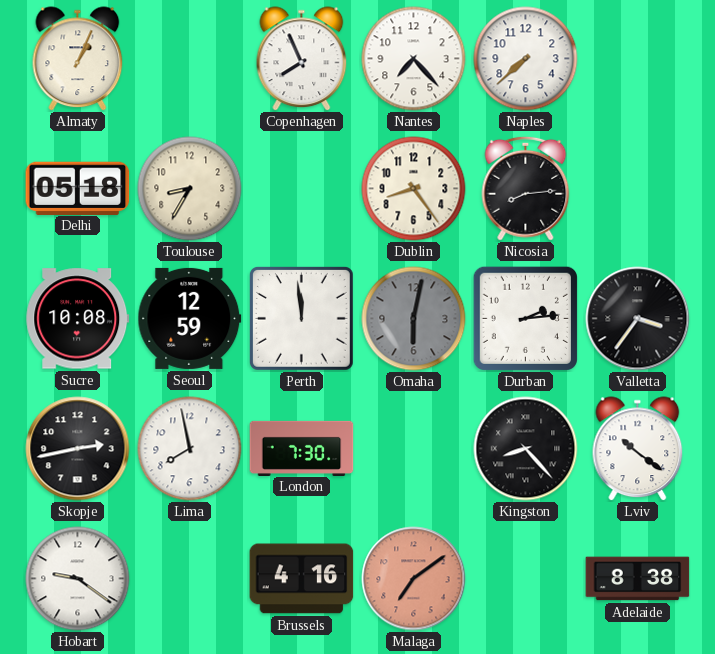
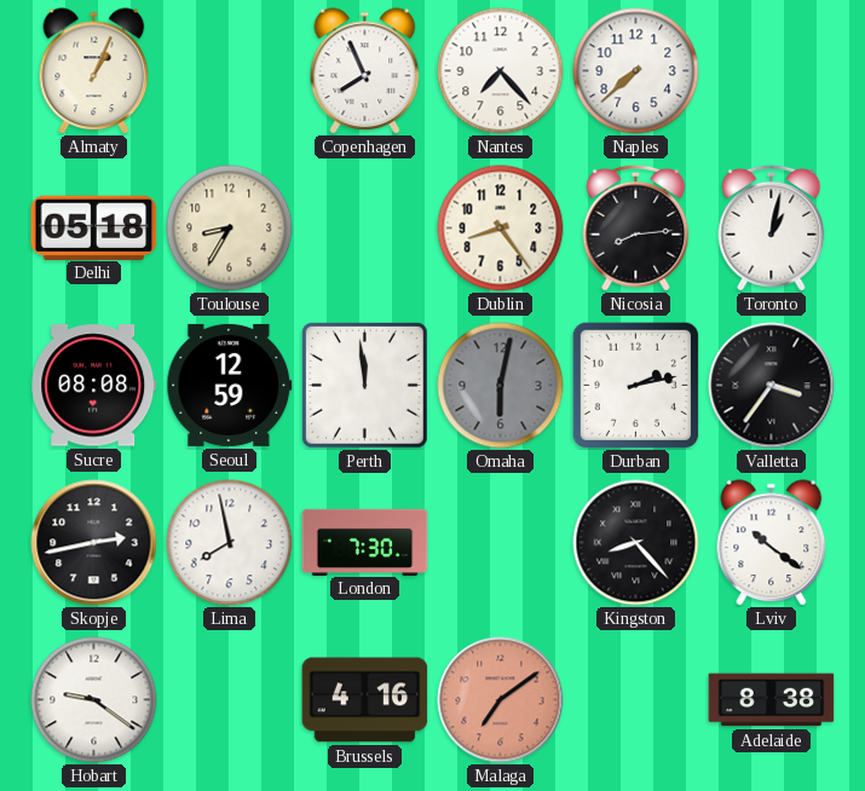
Toronto: none -> 1:02 (772, 227)
Sucre: 10:08 -> 08:08 (94, 386)
Durban: 2:14 -> 2:13 (635, 385)
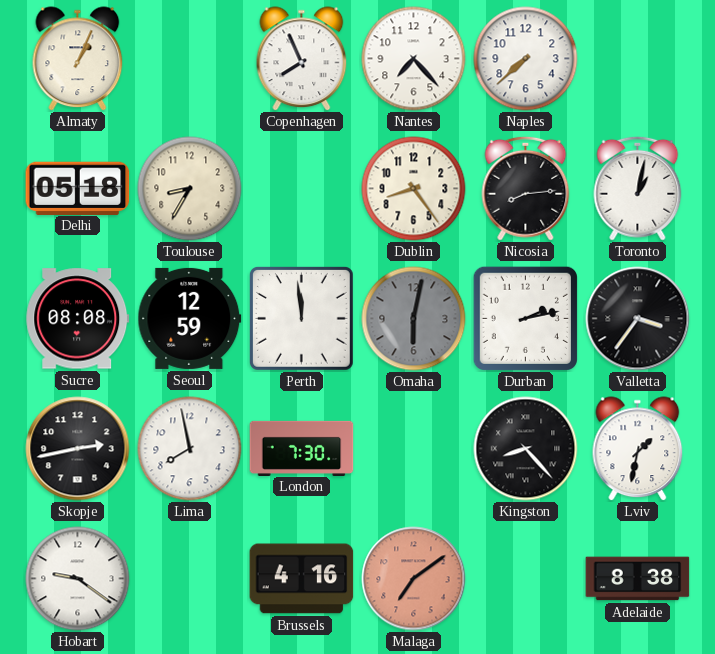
Lviv: 10:21 -> 1:32 (638, 449)
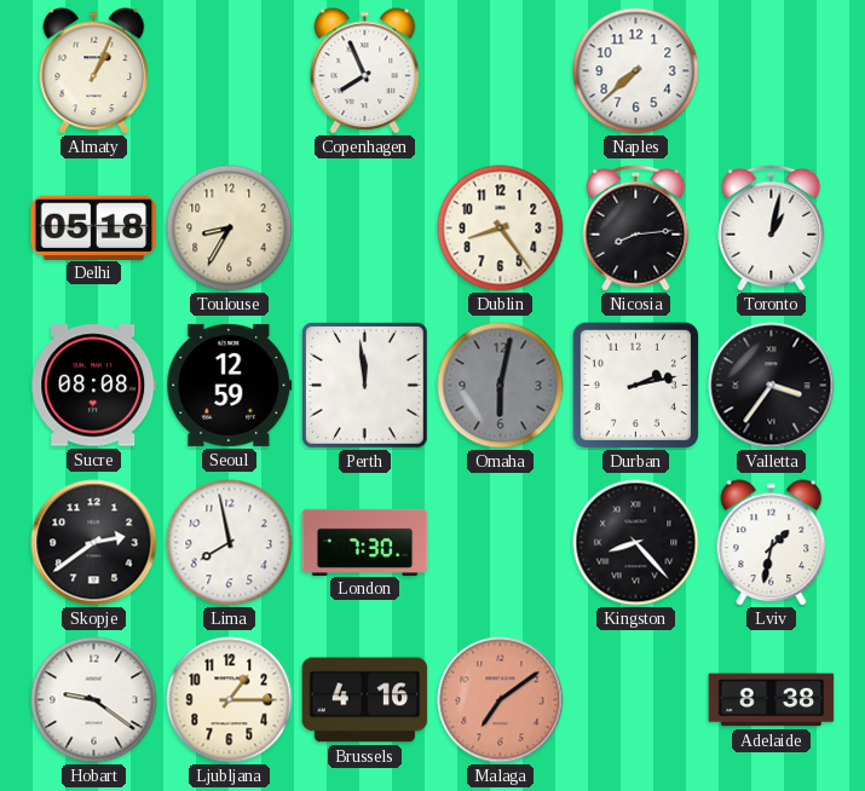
Nantes: 7:23 -> none (414, 59)
Skopje: 2:43 -> 2:39 (94, 543)
Ljubljana: none -> 1:15 (230, 700)
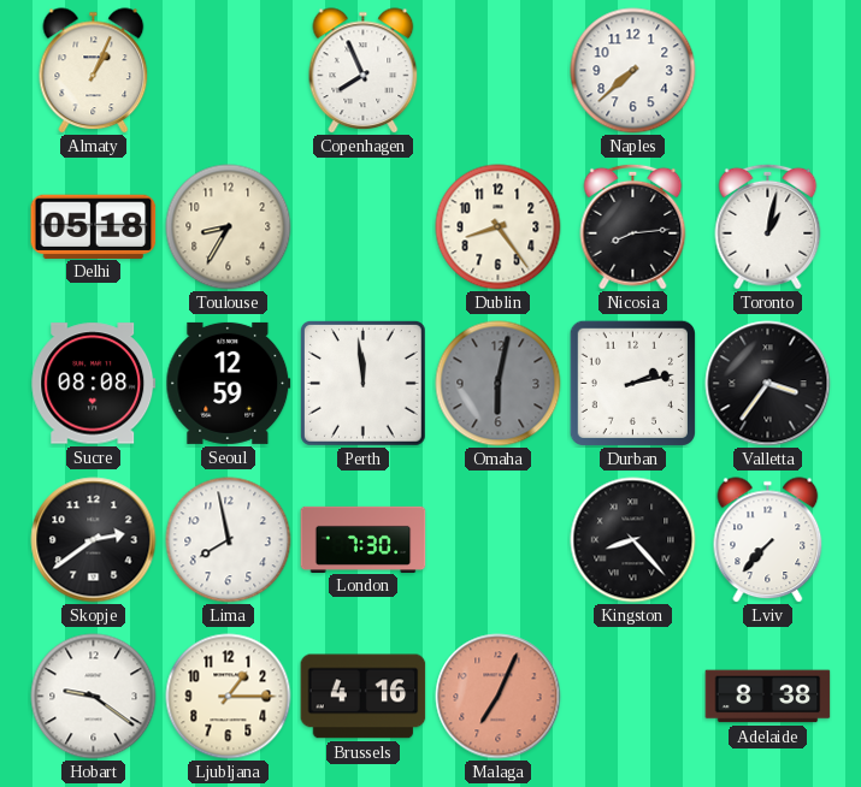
Lviv: 1:32 -> 7:37 (768, 540)
Malaga: 7:09 -> 7:04 (499, 697)
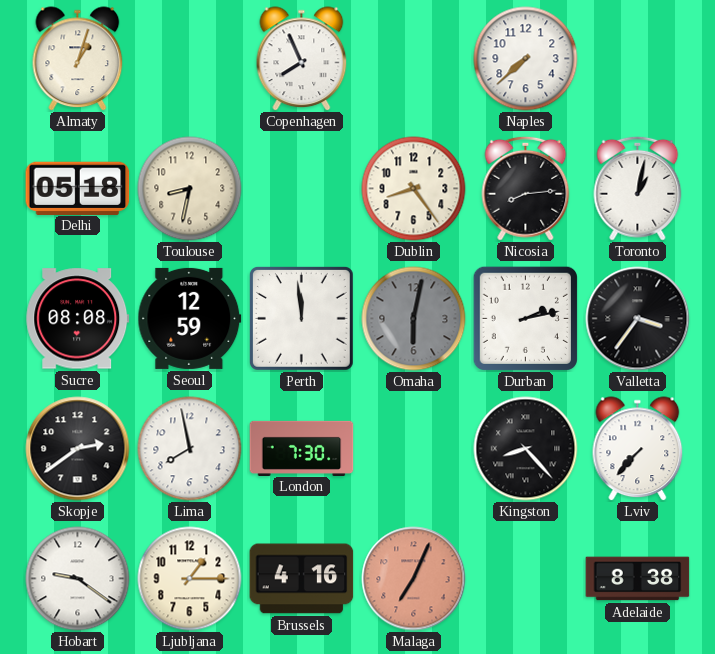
Almaty: 1:04 -> 1:03 (78, 59)
Toulouse: 8:35 -> 8:32 (190, 189)
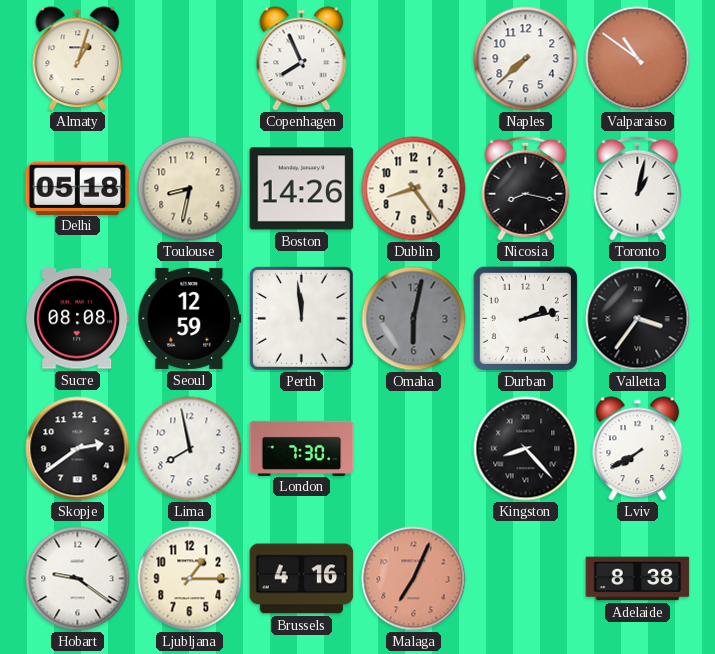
Valparaiso: none -> 10:51 (638, 59)
Boston: none -> 14:26 (302, 189)
Nicosia: 8:14 -> 8:17 (526, 188)
Lviv: 7:37 -> 7:40 (638, 449)
